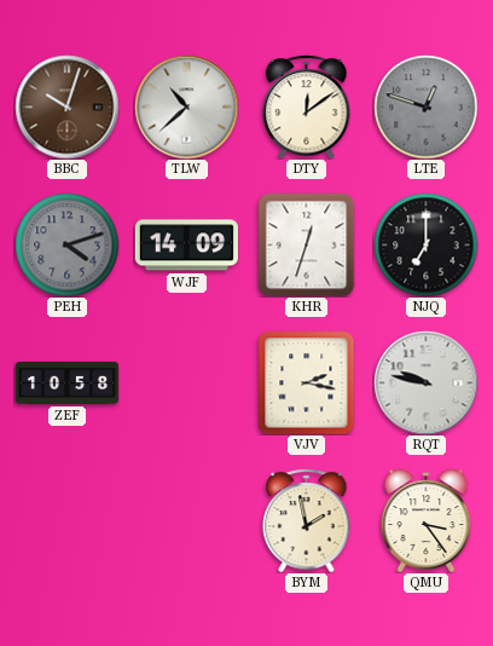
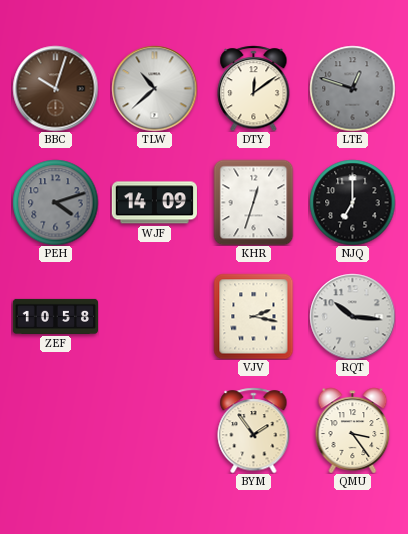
RQT: 9:47 -> 10:16 (352, 316)
BYM: 1:58 -> 1:54 (254, 430)
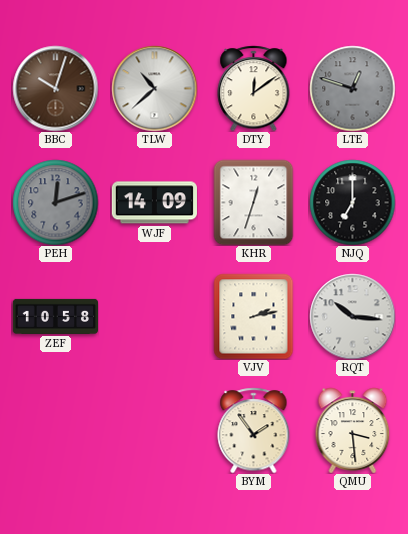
PEH: 4:12 -> 12:12 (55, 202)
VJV: 2:17 -> 2:13 (254, 316)
QMU: 3:24 -> 3:29 (353, 430)
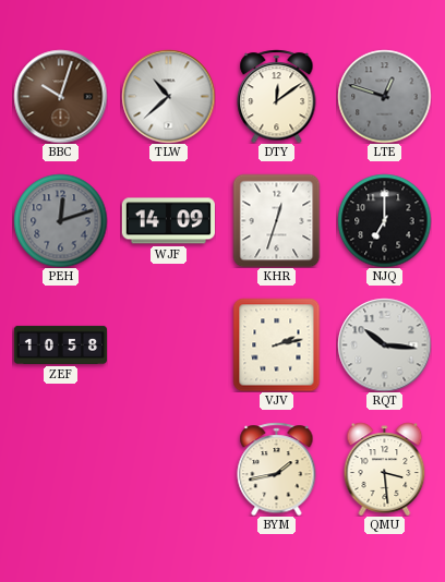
BYM: 1:54 -> 1:43 (277, 469)
